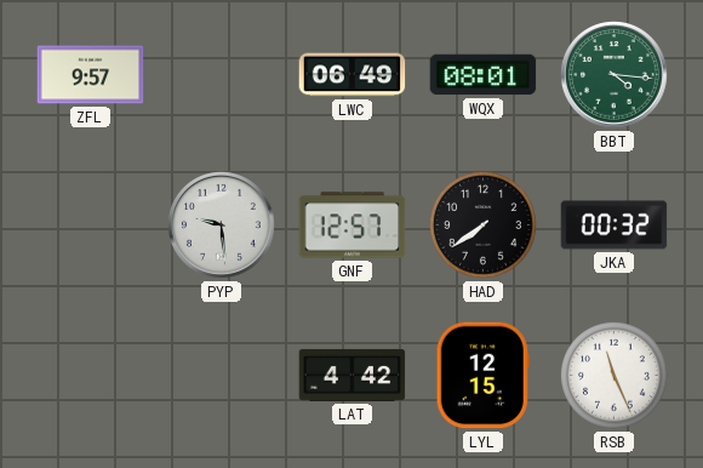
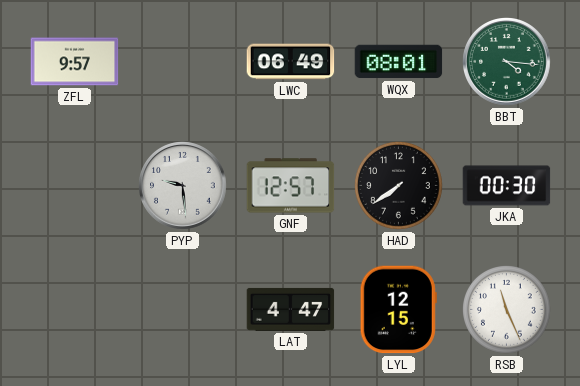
JKA: 00:32 -> 00:30 (507, 186)
LAT: 4:42 -> 4:47 (291, 309)
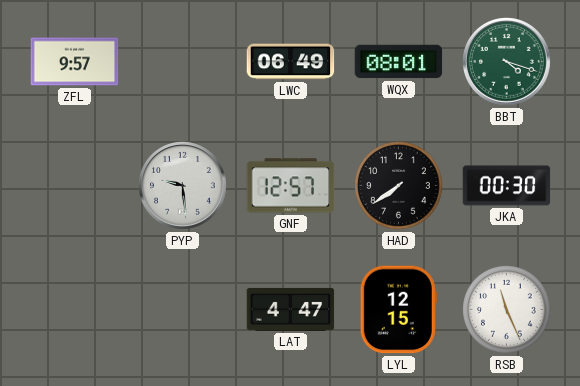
BBT: 4:16 -> 4:18 (507, 62)
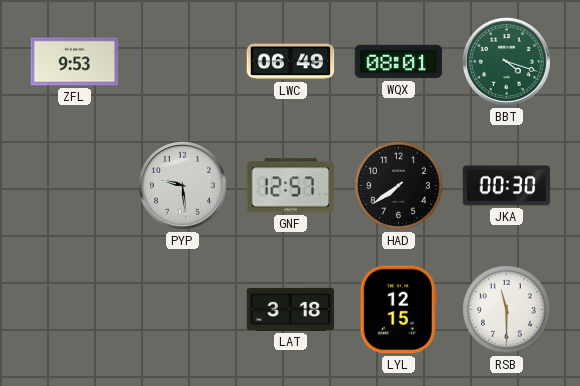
ZFL: 9:57 -> 9:53 (75, 62)
LAT: 4:47 -> 3:18 (291, 309)
RSB: 11:26 -> 11:30 (507, 310)
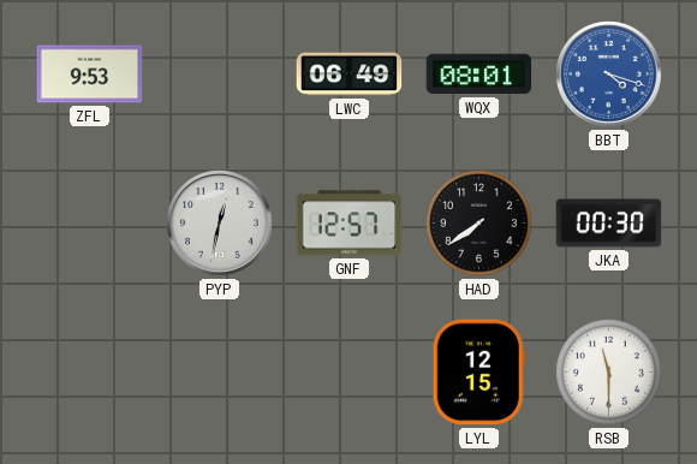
BBT dial: green -> blue (609, 75)
PYP: 9:29 -> 12:32 (220, 224)
LAT: 3:18 -> none (291, 309)
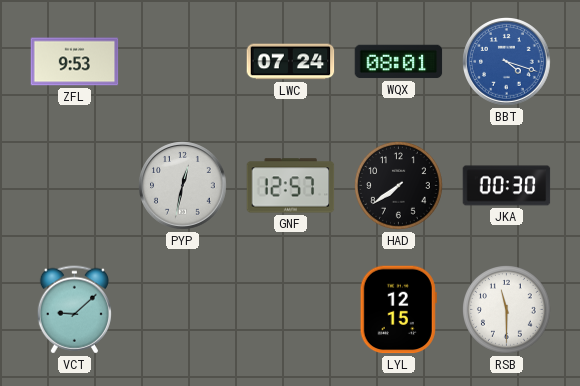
LWC: 06:49 -> 07:24 (291, 62)
VCT: none -> 9:08 (74, 310)
